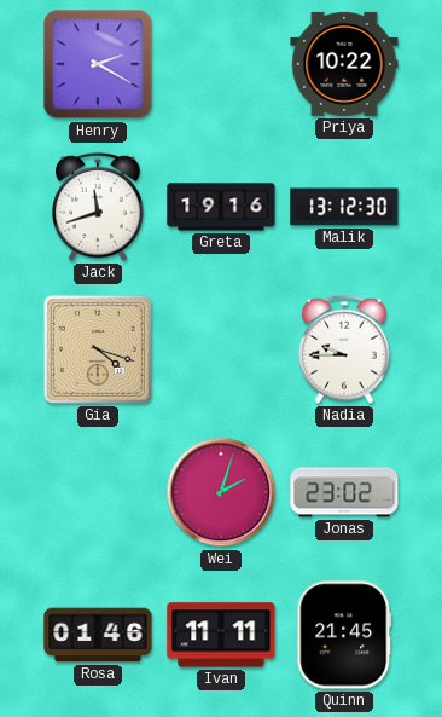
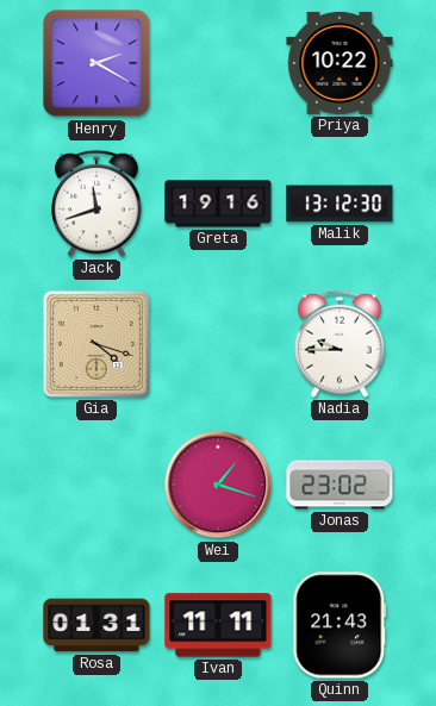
Wei: 2:03 -> 1:18 (218, 485)
Rosa: 01:46 -> 01:31 (96, 625)
Quinn: 21:45 -> 21:43 (340, 625)
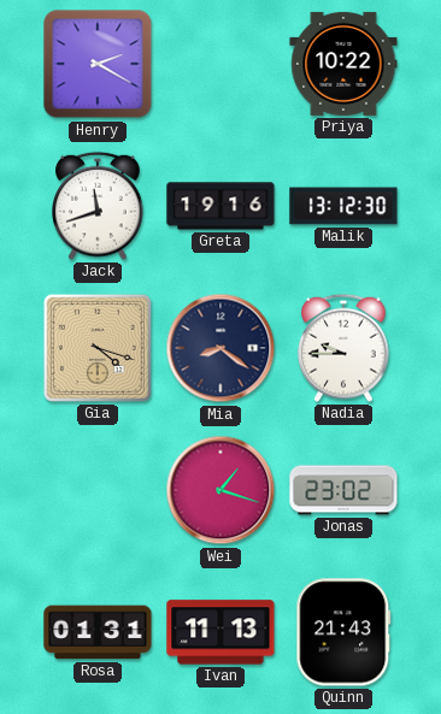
Mia: none -> 8:21 (220, 348)
Ivan: 11:11 -> 11:13 (220, 632)
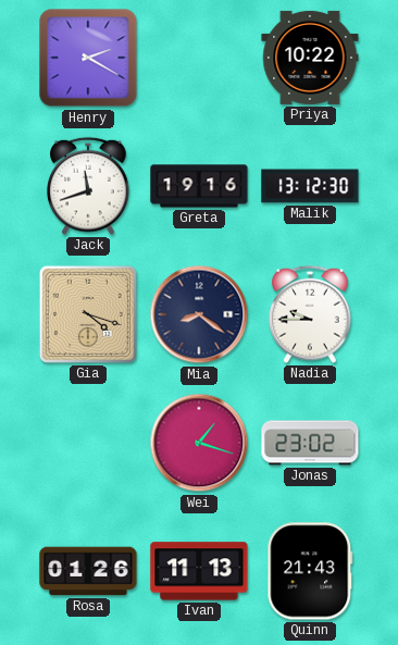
Rosa: 01:31 -> 01:26 (88, 571)
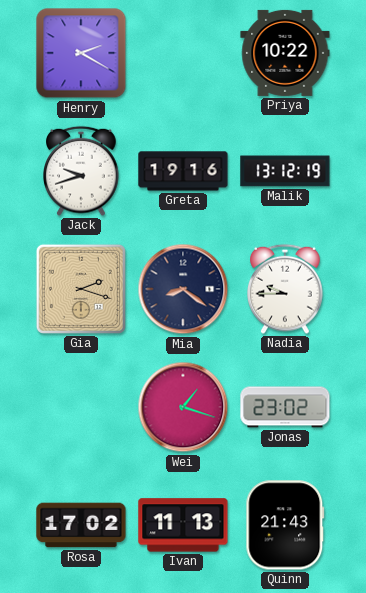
Jack: 11:42 -> 9:42 (81, 171)
Malik: 13:12:30 -> 13:12:19 (285, 171)
Gia: 4:18 -> 2:18 (81, 289)
Rosa: 01:26 -> 17:02 (81, 525)
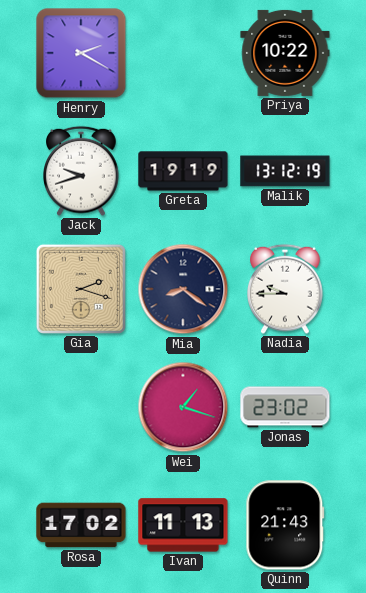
Greta: 19:16 -> 19:19 (183, 171)
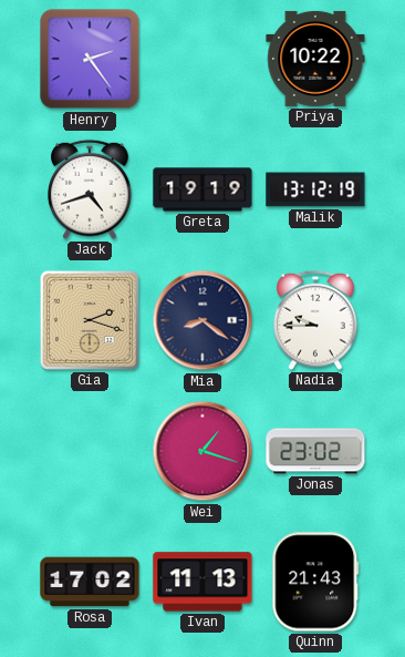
Henry: 2:20 -> 2:24 (90, 59)
Jack: 9:42 -> 4:42 (90, 189)
